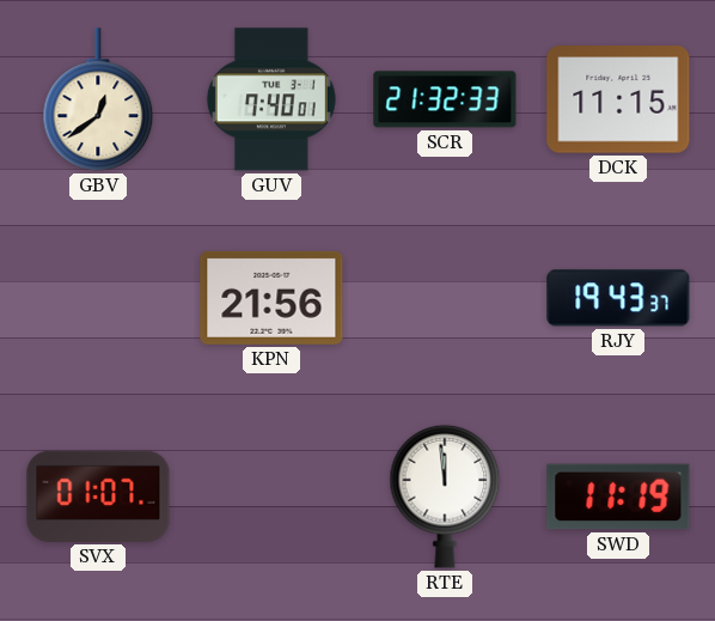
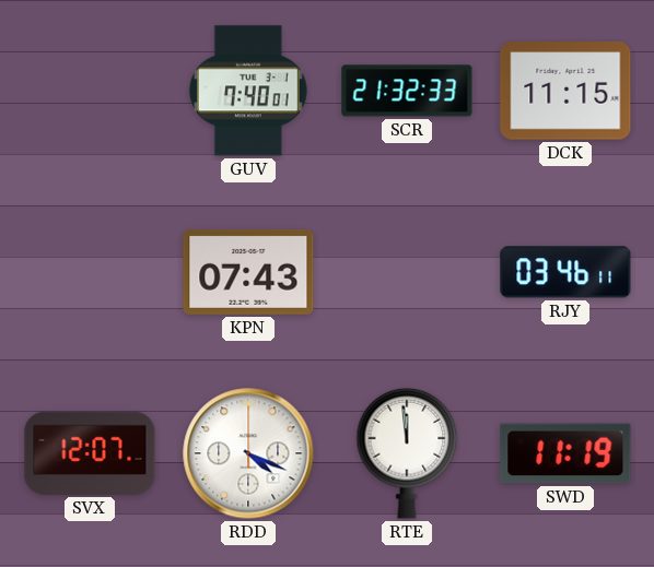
GBV: 12:39 -> none (98, 99)
KPN: 21:56 -> 07:43 (248, 272)
RJY: 19:43 -> 03:46 (565, 272)
SVX: 01:07 -> 12:07 (90, 453)
RDD: none -> 4:19 (248, 453)
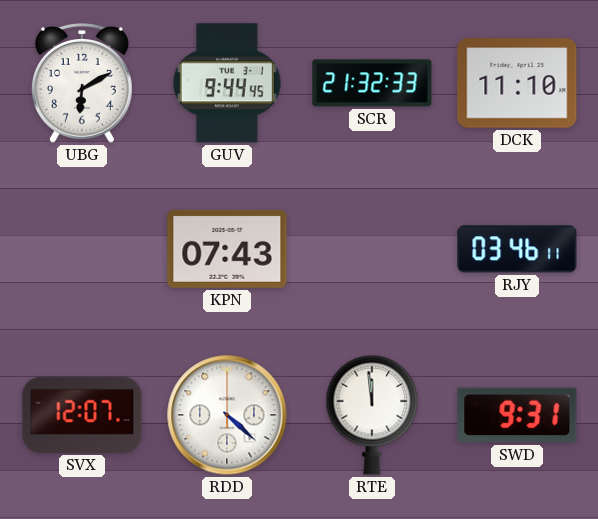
UBG: none -> 6:10 (82, 84)
GUV: 7:40 -> 9:44 (227, 83)
DCK: 11:15 -> 11:10 (517, 83)
RDD: 4:19 -> 4:22 (227, 415)
SWD: 11:19 -> 9:31 (517, 415)
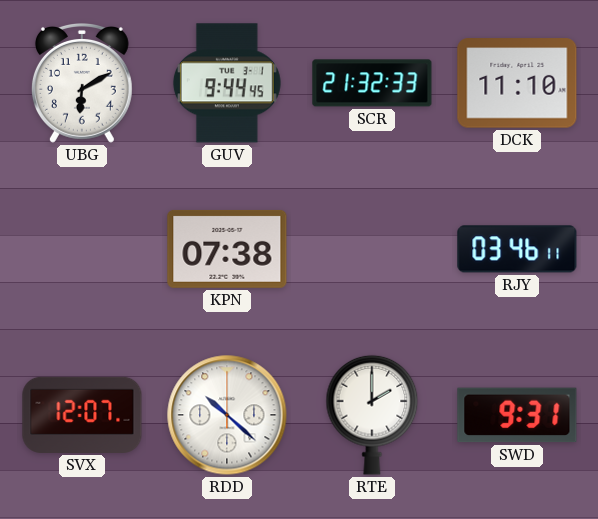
KPN: 07:43 -> 07:38 (227, 249)
RDD: 4:22 -> 10:22 (227, 415)
RTE: 11:59 -> 2:00 (372, 415)
